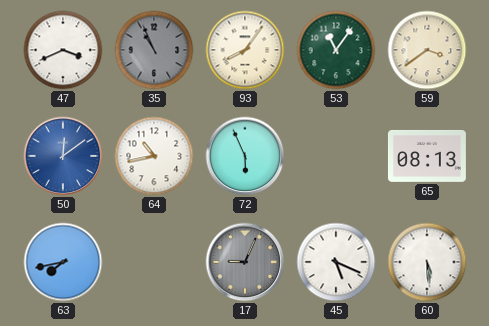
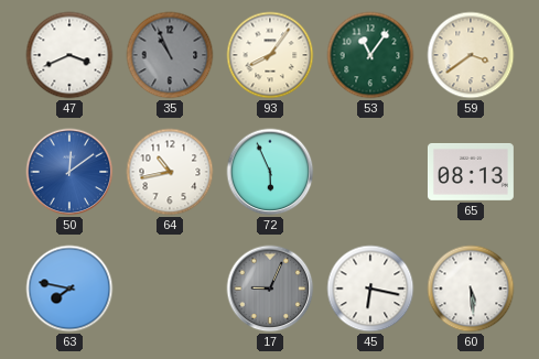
63: 7:43 -> 7:47 (69, 289)
45: 5:19 -> 6:17 (370, 289)
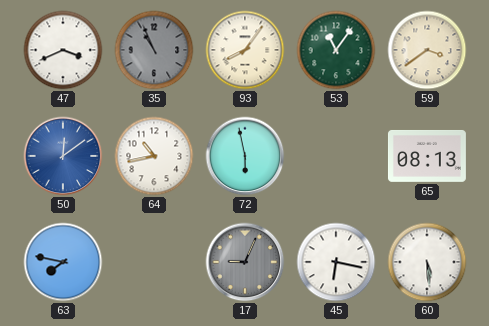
72: 5:56 -> 5:58 (245, 156)
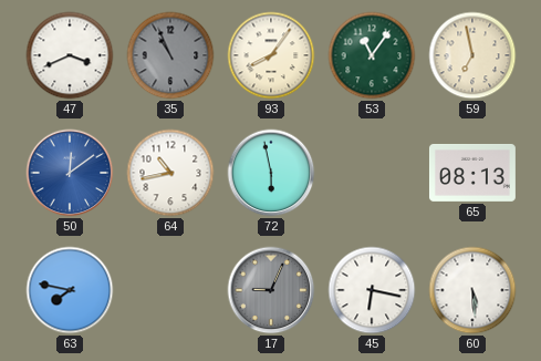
59: 3:39 -> 6:58 (472, 55)
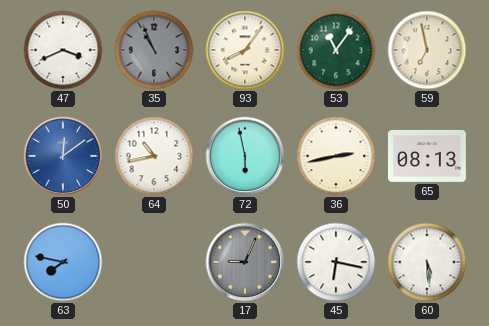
36: none -> 2:43 (336, 156)
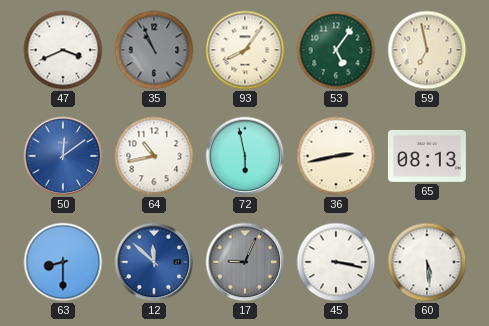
53: 11:06 -> 5:06 (336, 50)
63: 7:47 -> 8:30 (63, 262)
12: none -> 11:52 (154, 262)
45: 6:17 -> 3:17 (336, 262)
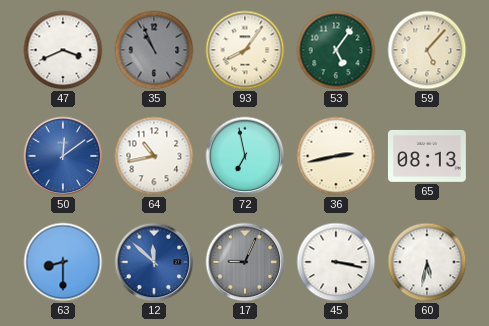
59: 6:58 -> 5:07 (427, 50)
72: 5:58 -> 6:58 (245, 156)
60: 5:29 -> 5:32 (427, 262)
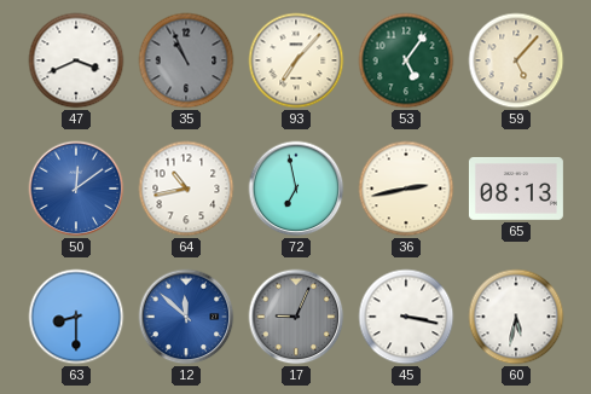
93: 8:06 -> 7:07 (296, 60)
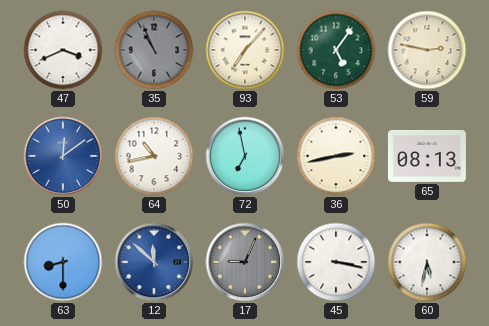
59: 5:07 -> 2:47 (427, 50)
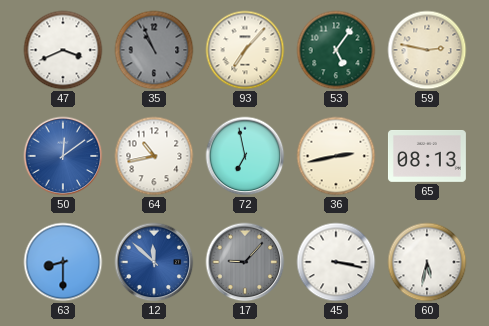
17: 9:04 -> 9:07 (245, 262)
